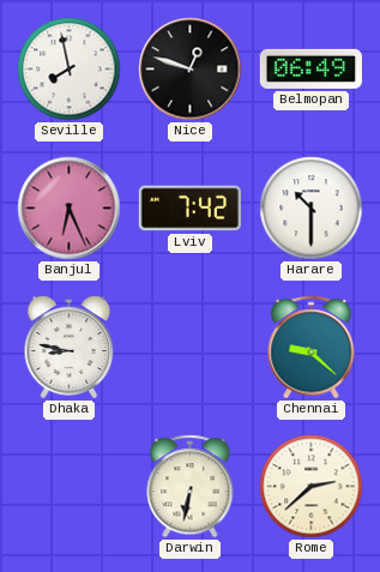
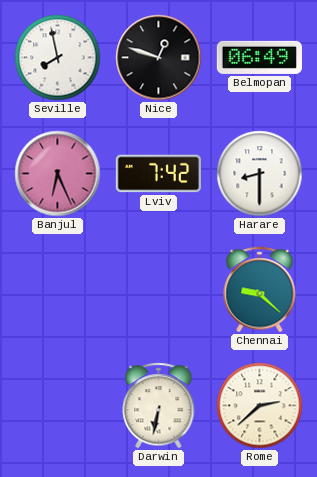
Harare: 10:30 -> 8:30 (260, 174)
Dhaka: 8:47 -> none (70, 348)
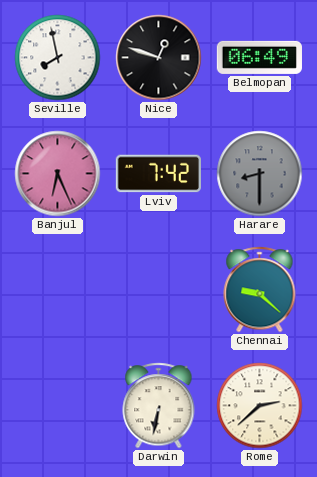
Harare dial: white -> grey (260, 174)
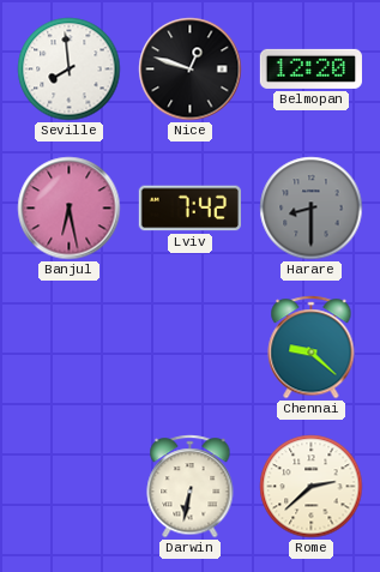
Seville: 7:58 -> 7:59 (70, 70)
Belmopan: 06:49 -> 12:20 (310, 68)
Banjul: 6:26 -> 6:28 (70, 209)
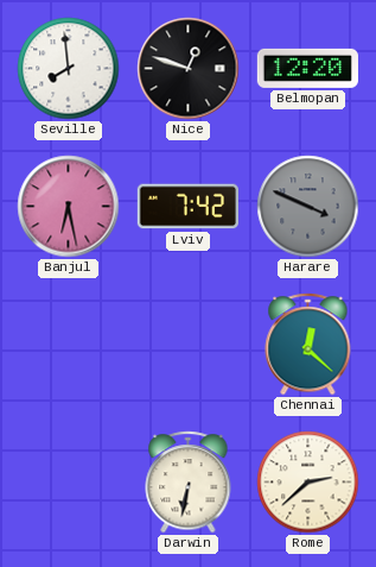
Harare: 8:30 -> 3:49 (308, 207)
Chennai: 9:22 -> 12:22 (308, 345)
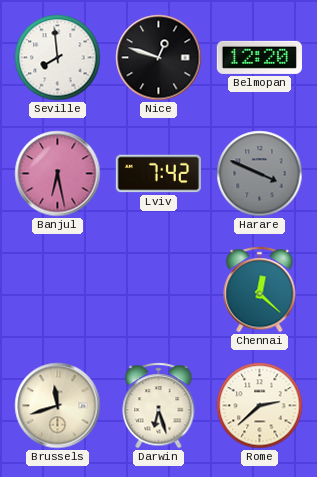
Brussels: none -> 11:42 (58, 406)
Darwin: 6:32 -> 6:27 (159, 406)
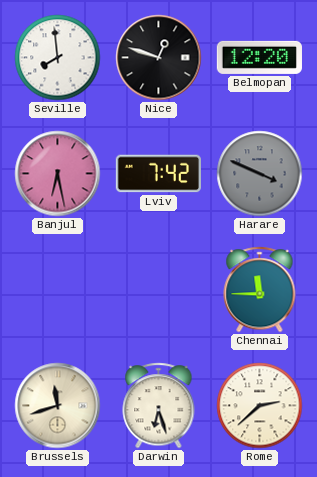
Chennai: 12:22 -> 11:45 (260, 290)
